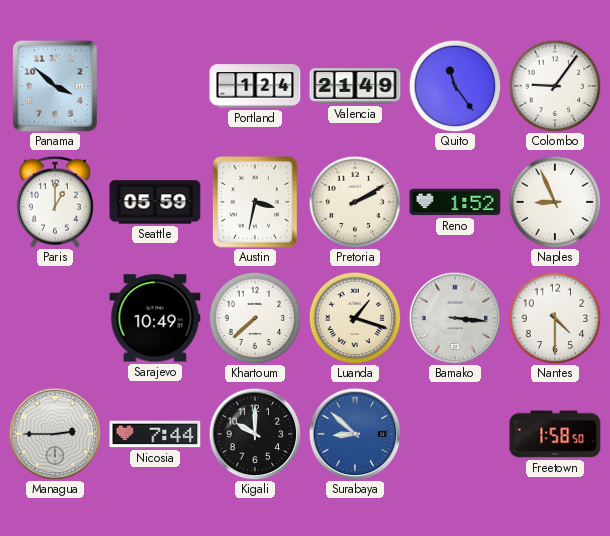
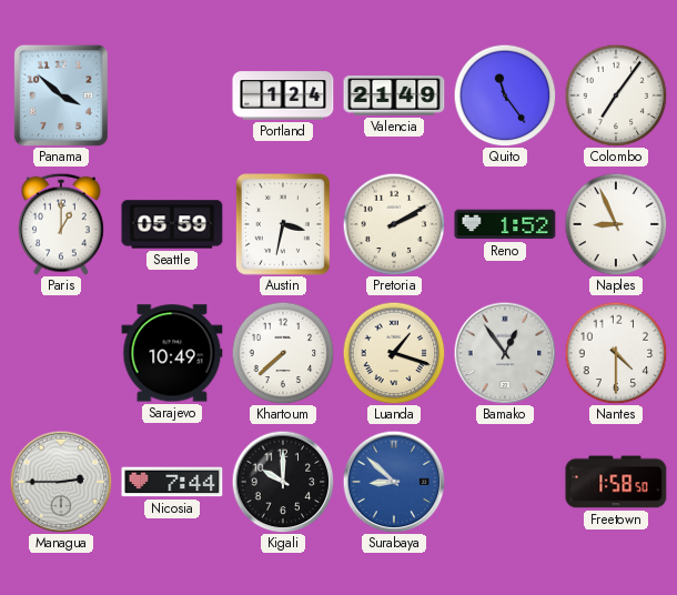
Colombo: 9:06 -> 7:06 (616, 95)
Bamako: 3:16 -> 12:54 (505, 353)
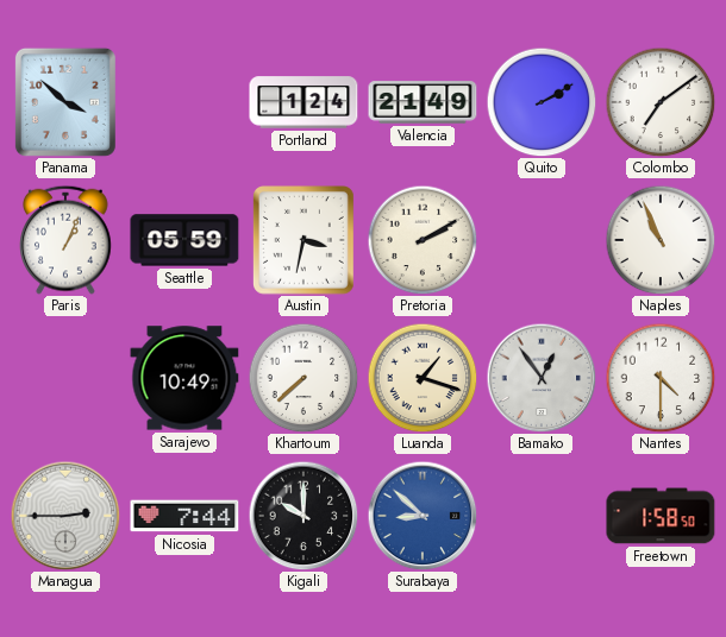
Quito: 11:24 -> 2:10 (542, 102)
Colombo: 7:06 -> 7:09 (661, 102)
Paris: 1:00 -> 1:04 (67, 240)
Reno: 1:52 -> none (505, 224)
Naples: 8:56 -> 10:56 (661, 240)
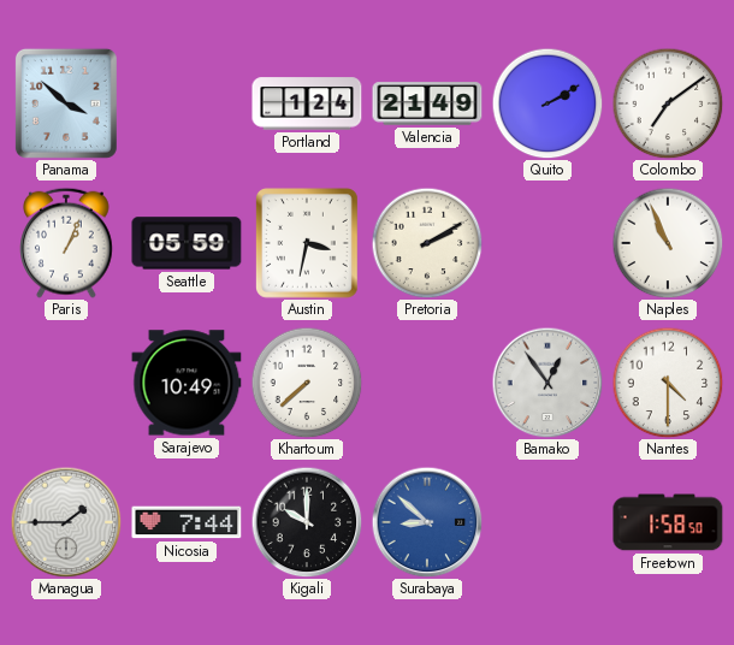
Luanda: 1:18 -> none (423, 378)
Managua: 2:45 -> 1:45 (66, 522)
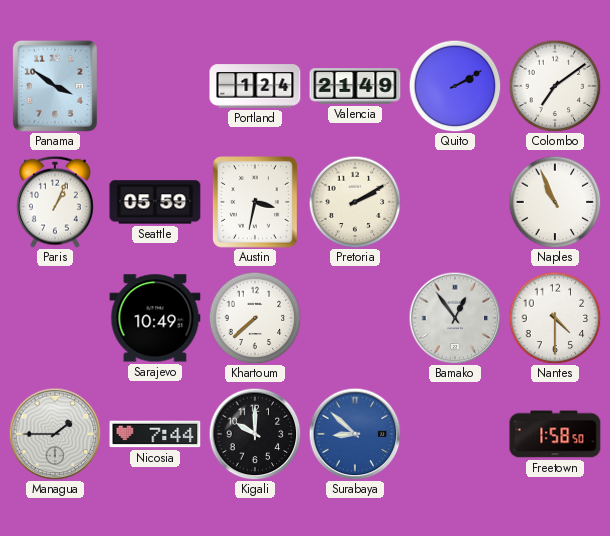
Panama: 3:52 -> 3:51 (55, 86)
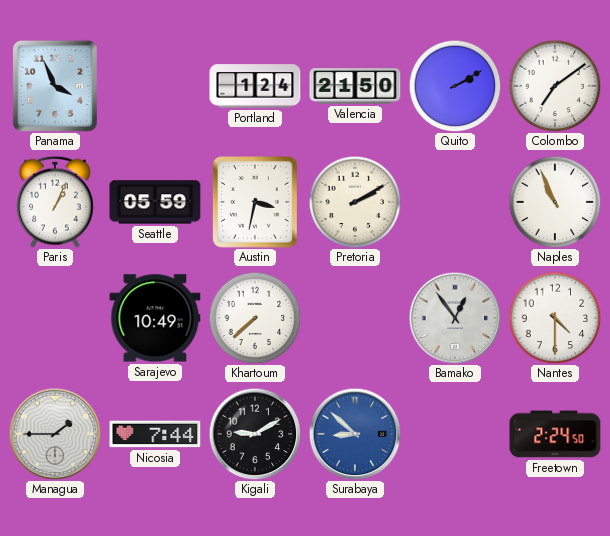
Panama: 3:51 -> 3:56 (55, 86)
Valencia: 21:49 -> 21:50 (355, 86)
Kigali: 10:00 -> 9:10 (255, 434)
Freetown: 1:58 -> 2:24 (555, 434)
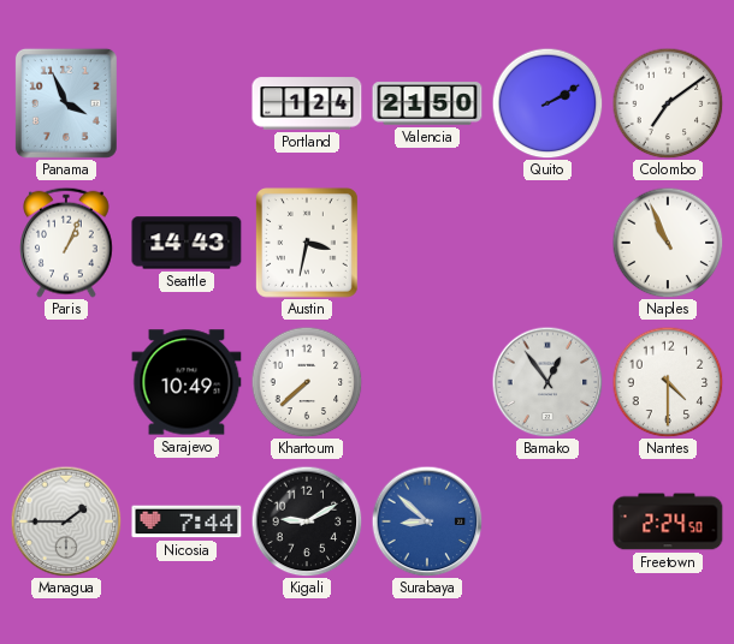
Seattle: 05:59 -> 14:43 (187, 243)
Pretoria: 2:10 -> none (355, 202)
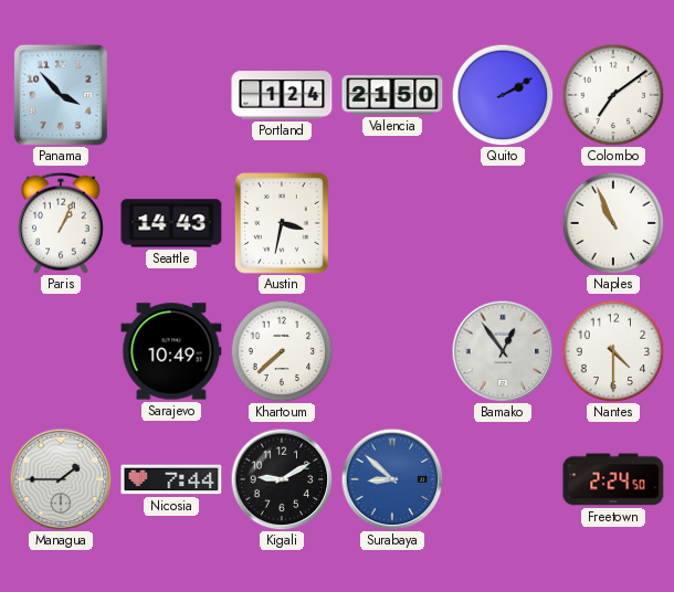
Panama: 3:56 -> 3:53 (61, 95)
